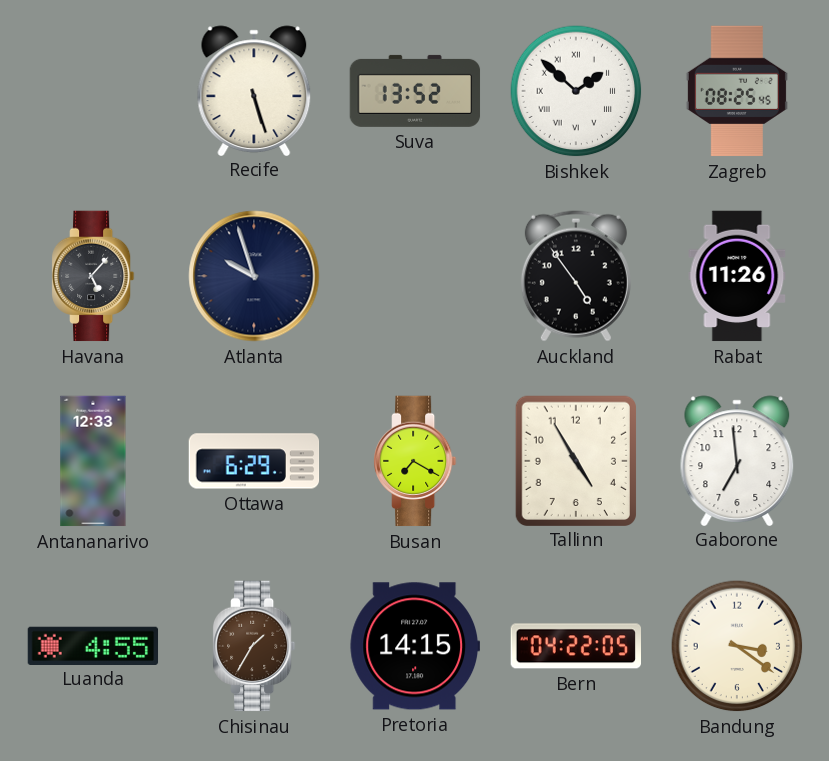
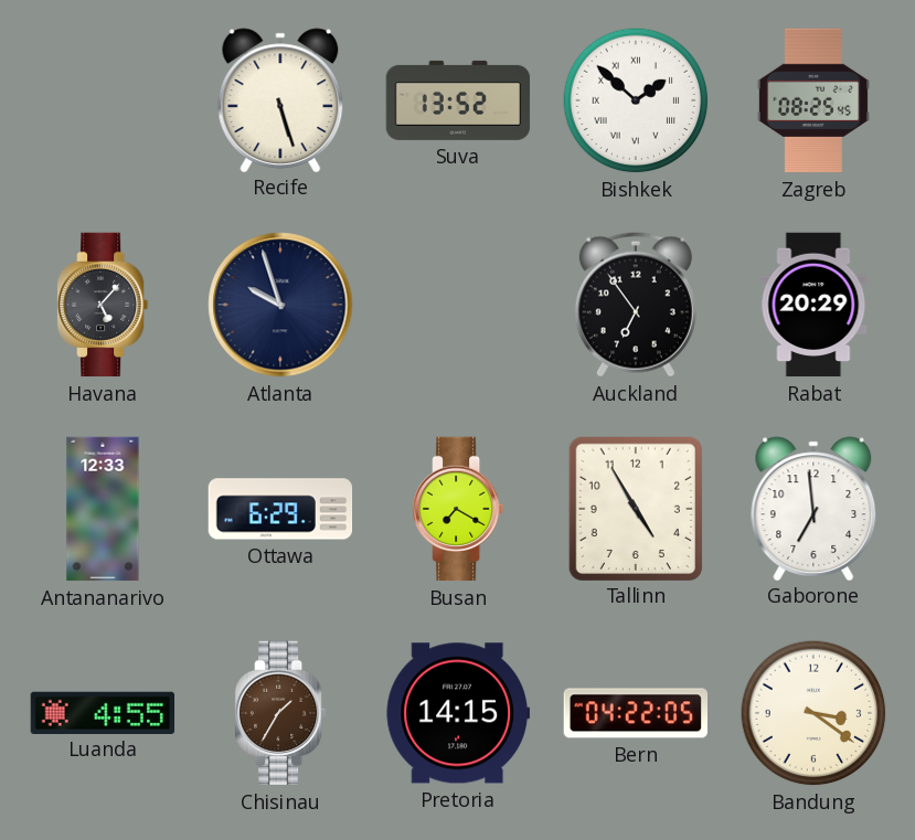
Auckland: 4:54 -> 6:54 (636, 305)
Rabat: 11:26 -> 20:29 (813, 305)
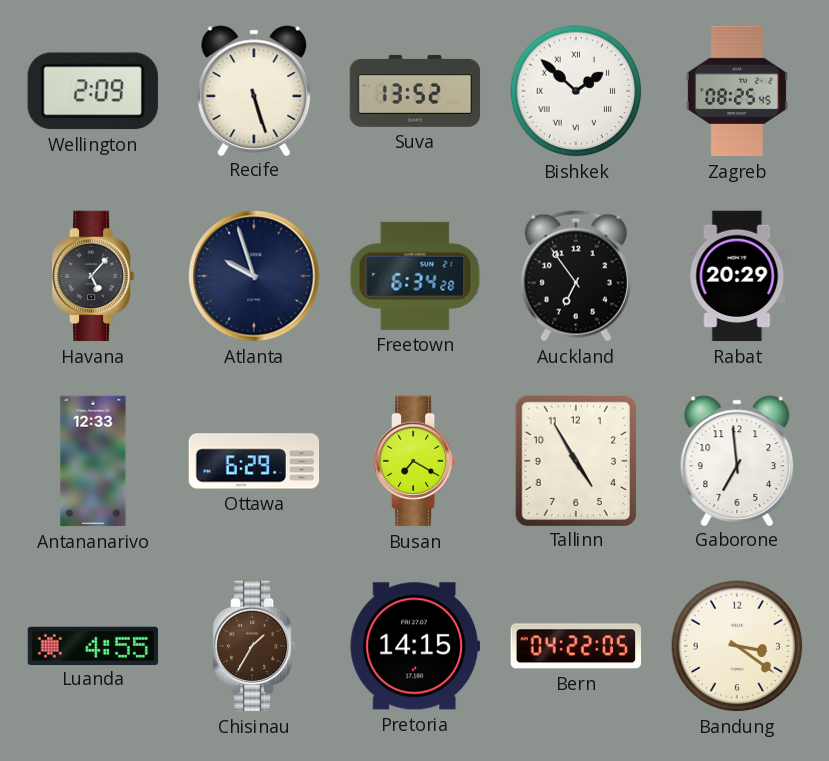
Wellington: none -> 2:09 (93, 91)
Freetown: none -> 6:34 (415, 276)
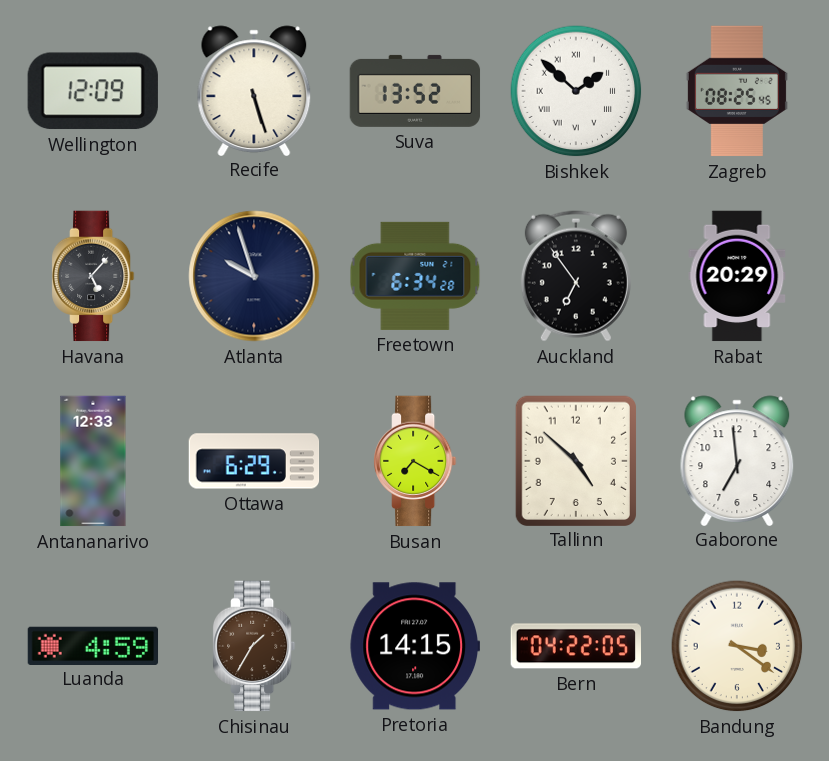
Wellington: 2:09 -> 12:09 (93, 91)
Tallinn: 4:55 -> 4:52 (575, 460)
Luanda: 4:55 -> 4:59 (93, 645)
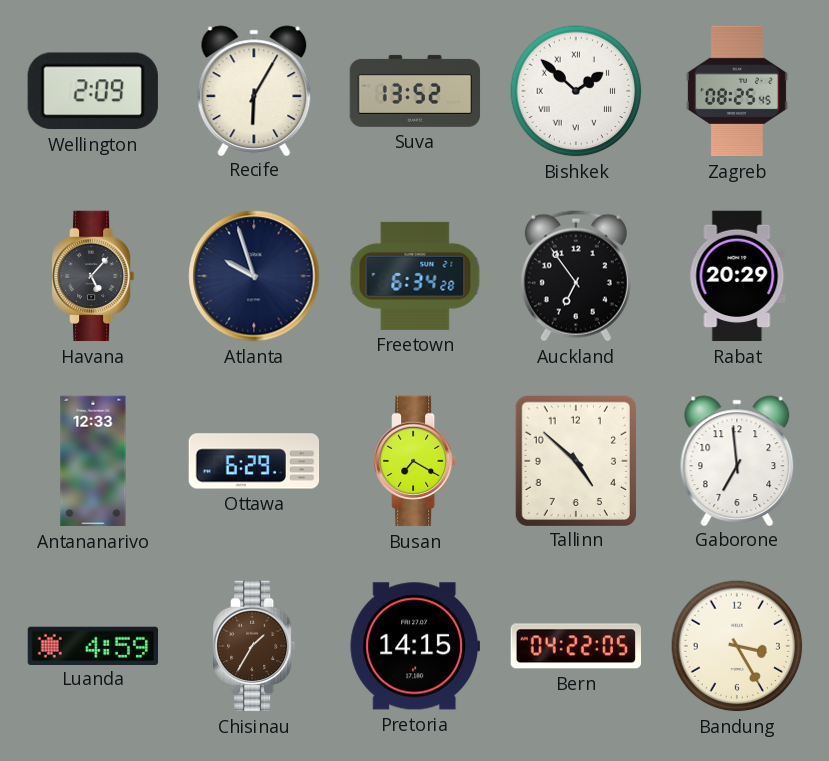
Wellington: 12:09 -> 2:09 (93, 91)
Recife: 5:27 -> 6:05 (254, 90)
Bandung: 3:21 -> 3:25 (737, 646)
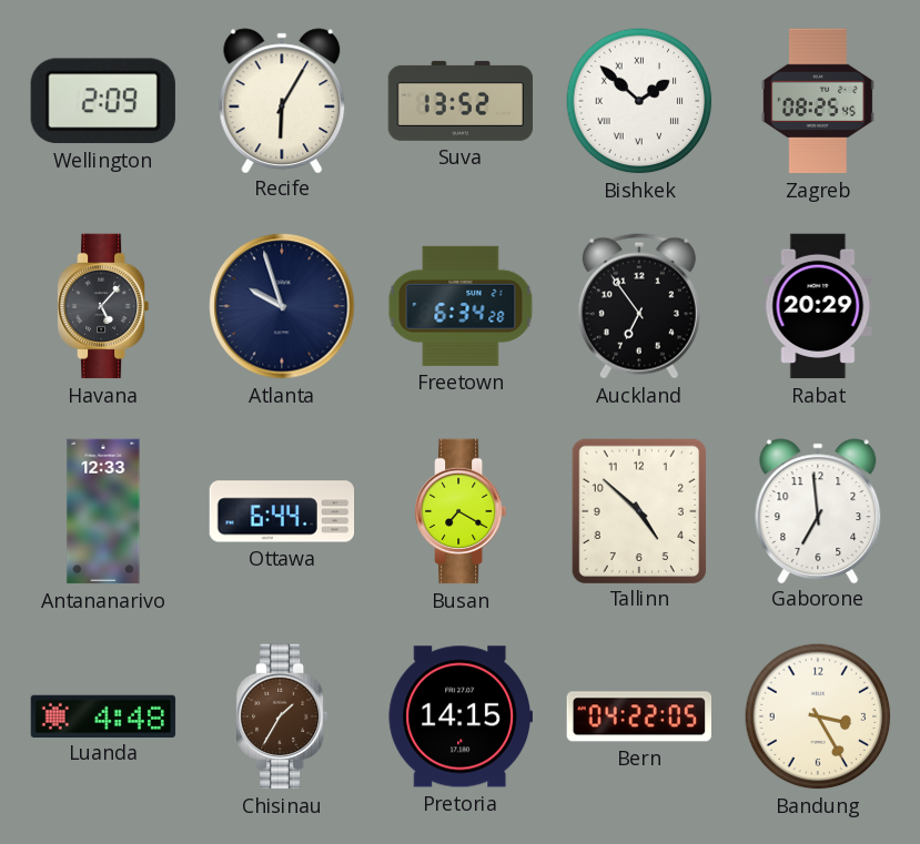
Ottawa: 6:29 -> 6:44 (282, 511)
Luanda: 4:59 -> 4:48 (103, 715)
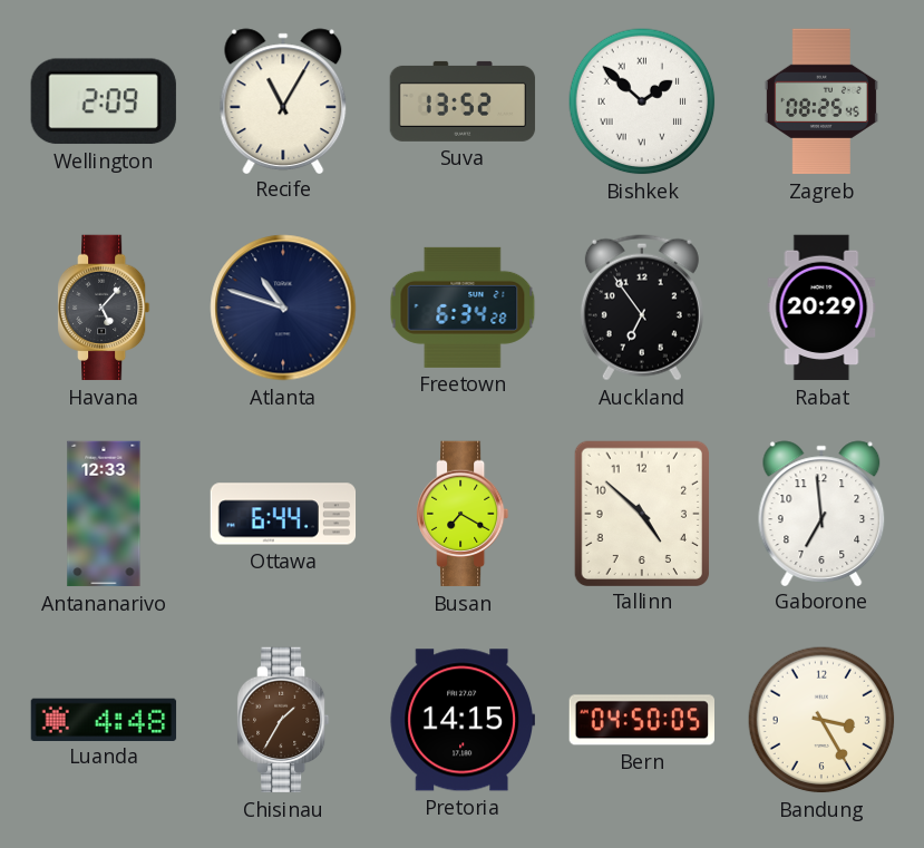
Recife: 6:05 -> 11:05 (283, 100)
Atlanta: 9:57 -> 10:48 (283, 308)
Bern: 04:22 -> 04:50 (641, 720)
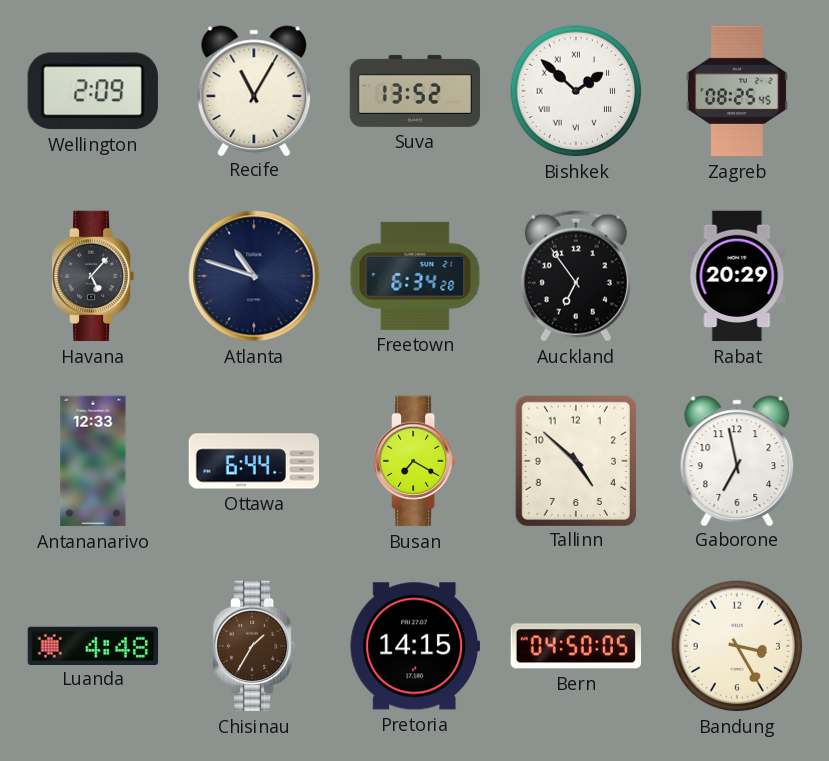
Gaborone: 6:59 -> 6:58 (737, 460)
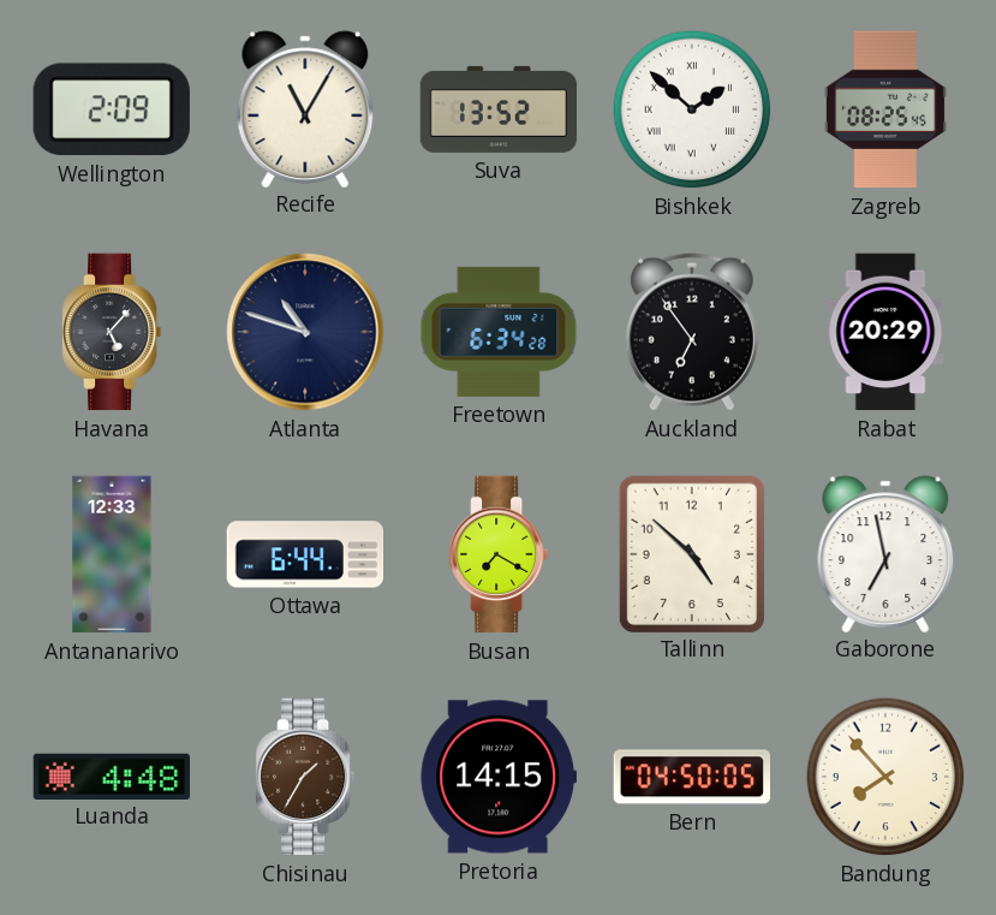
Bandung: 3:25 -> 7:53 (885, 777)
